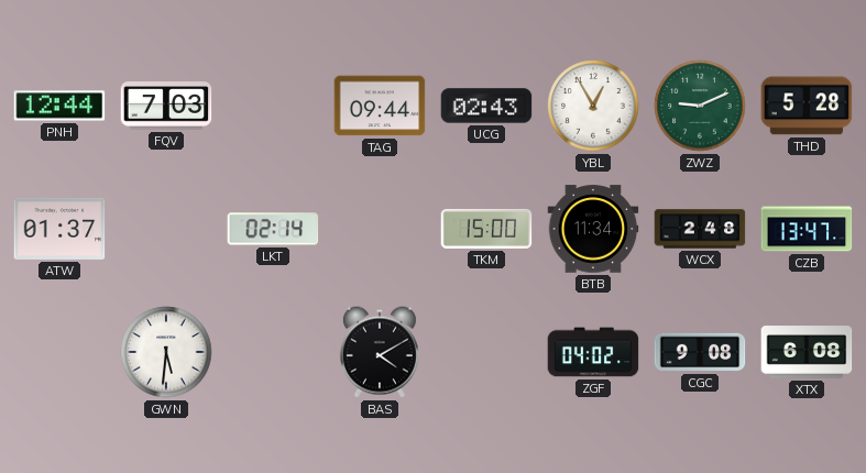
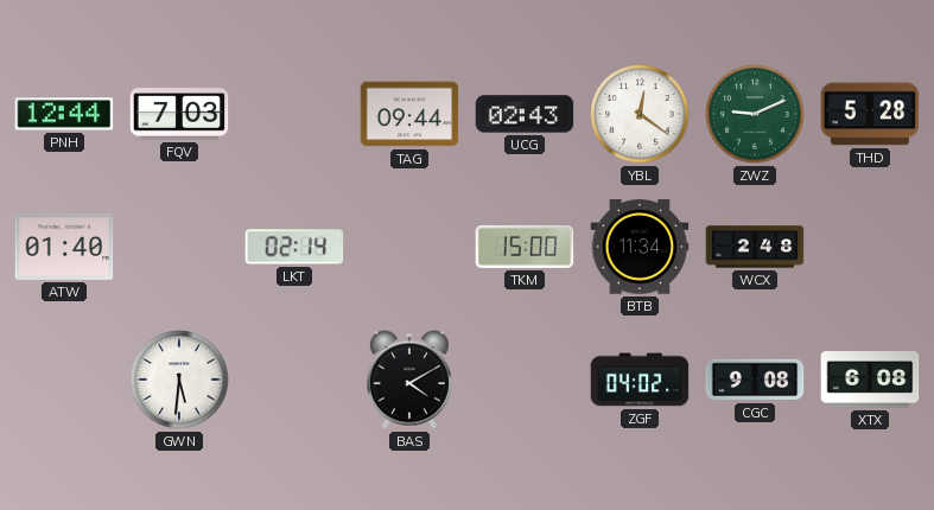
YBL: 12:55 -> 12:21 (640, 114)
ATW: 01:37 -> 01:40 (64, 247)
CZB: 13:47 -> none (807, 229)
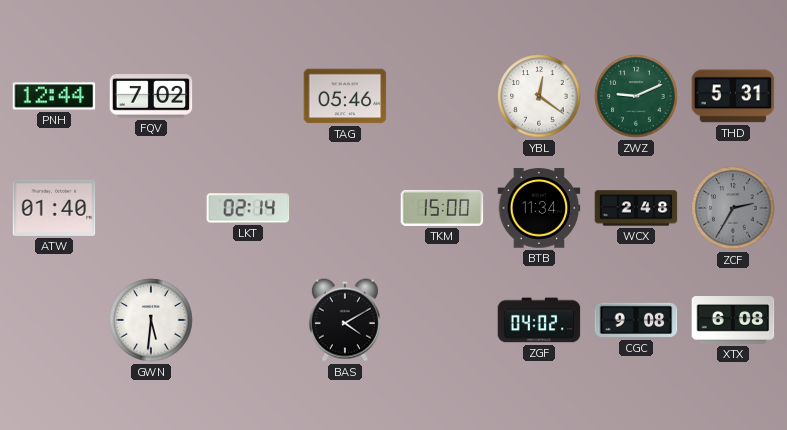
FQV: 7:03 -> 7:02 (151, 96)
TAG: 09:44 -> 05:46 (345, 96)
UCG: 02:43 -> none (525, 114)
THD: 5:28 -> 5:31 (733, 96)
ZCF: none -> 2:35 (733, 208)
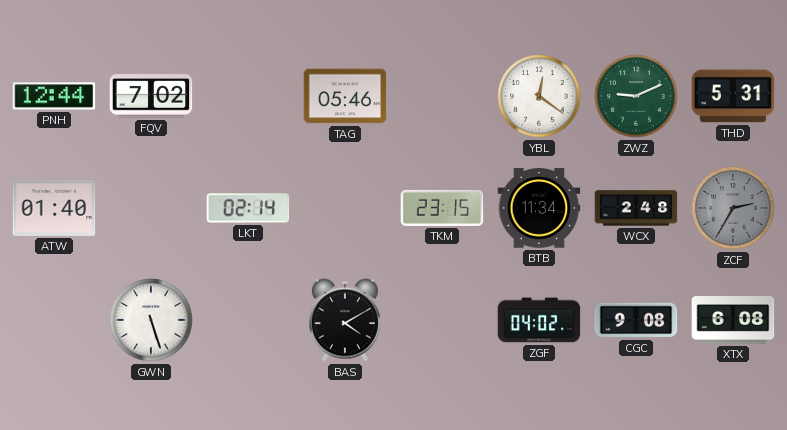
TKM: 15:00 -> 23:15 (442, 208)
GWN: 5:31 -> 5:27 (151, 320)
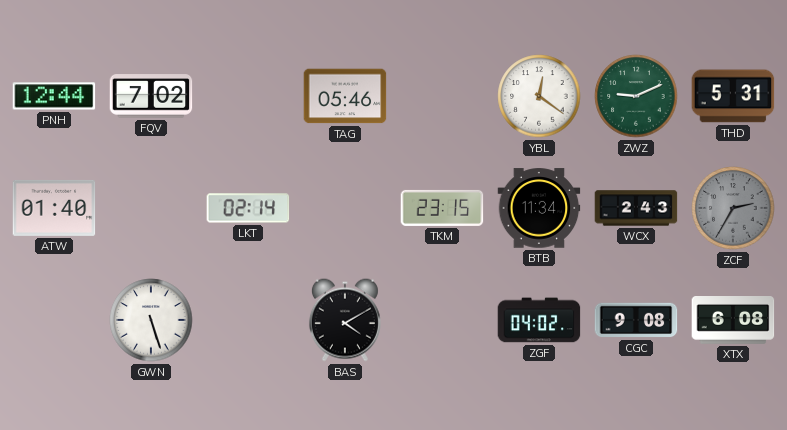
WCX: 2:48 -> 2:43 (636, 208)
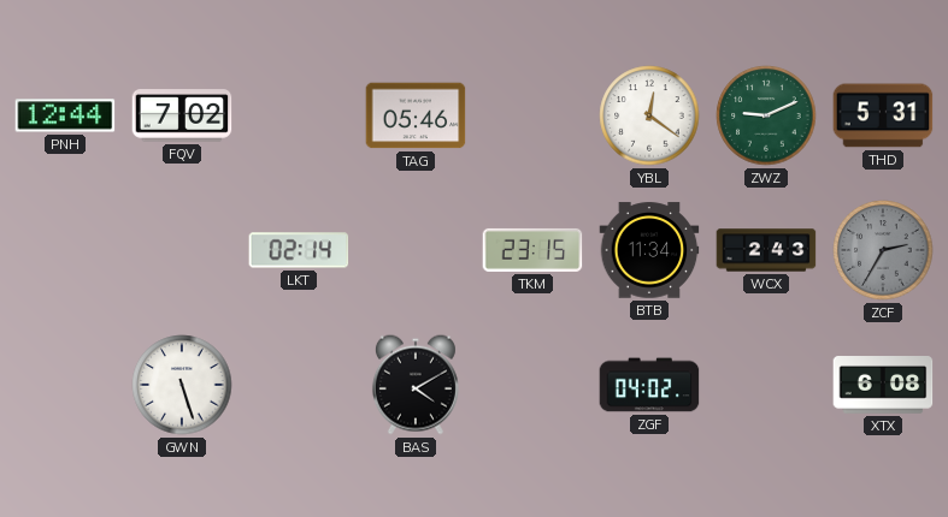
ATW: 01:40 -> none (54, 208)
CGC: 9:08 -> none (636, 320)
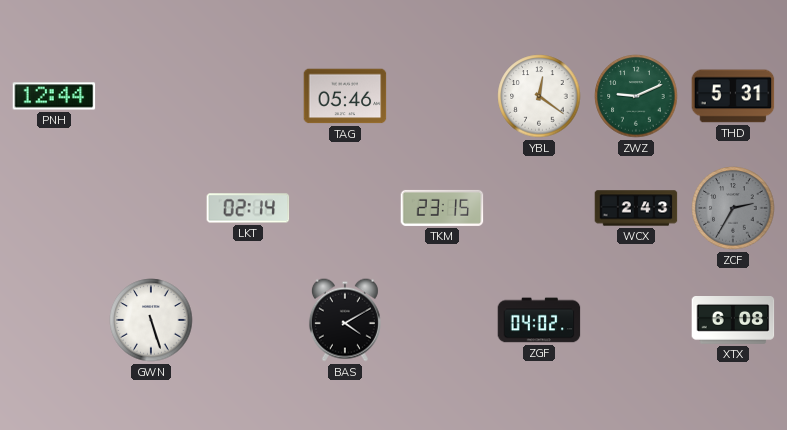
FQV: 7:02 -> none (182, 115)
BTB: 11:34 -> none (649, 250)
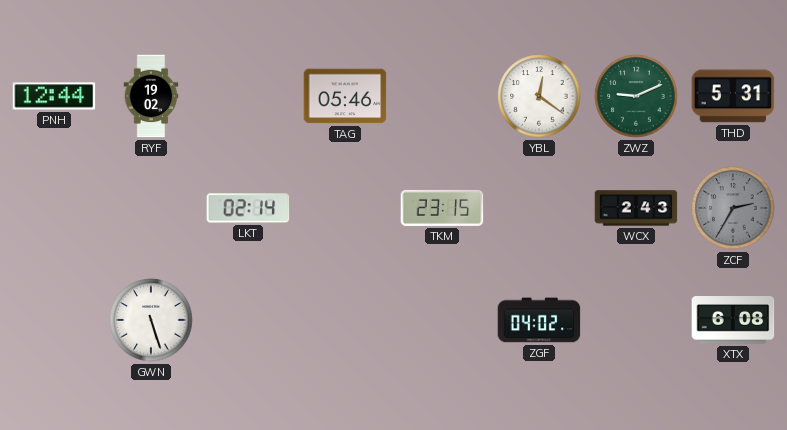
RYF: none -> 19:02 (151, 96)
BAS: 4:10 -> none (345, 320)
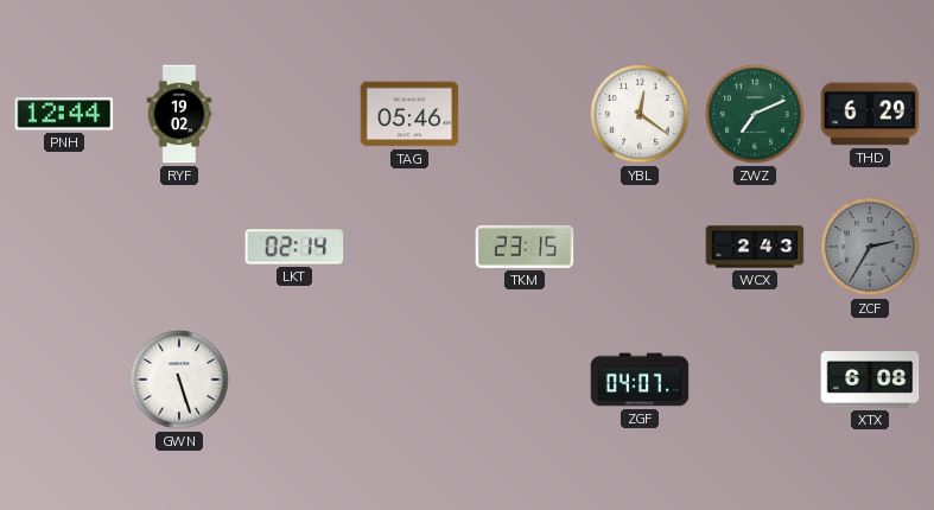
ZWZ: 9:11 -> 7:11 (755, 114)
THD: 5:31 -> 6:29 (870, 114)
ZGF: 04:02 -> 04:07 (640, 380)
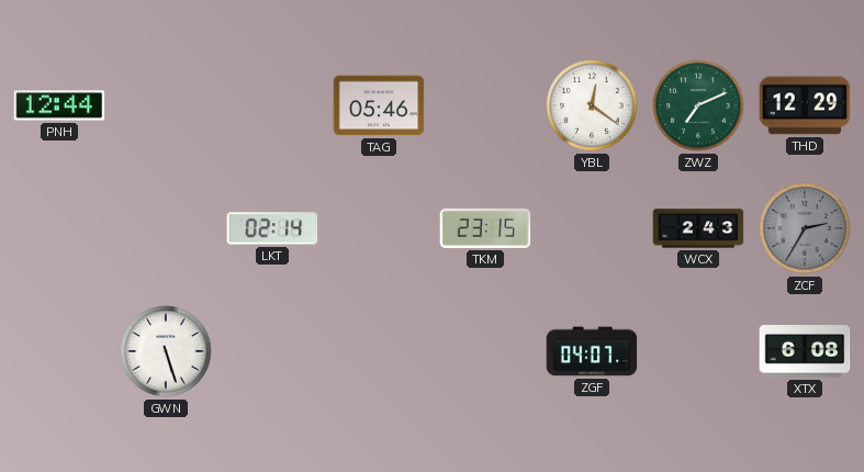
RYF: 19:02 -> none (179, 114)
THD: 6:29 -> 12:29 (805, 105)
